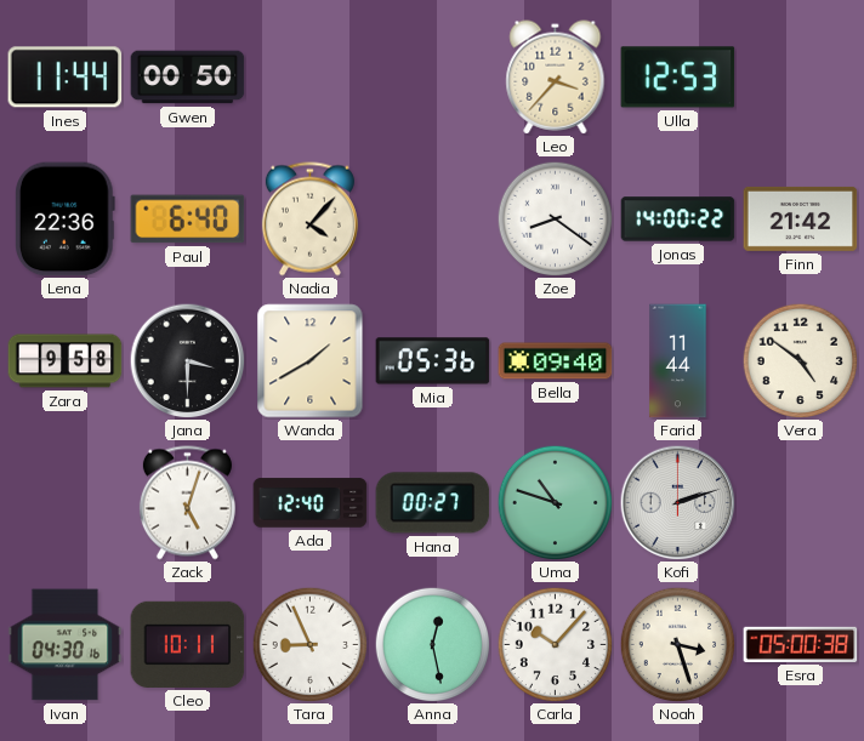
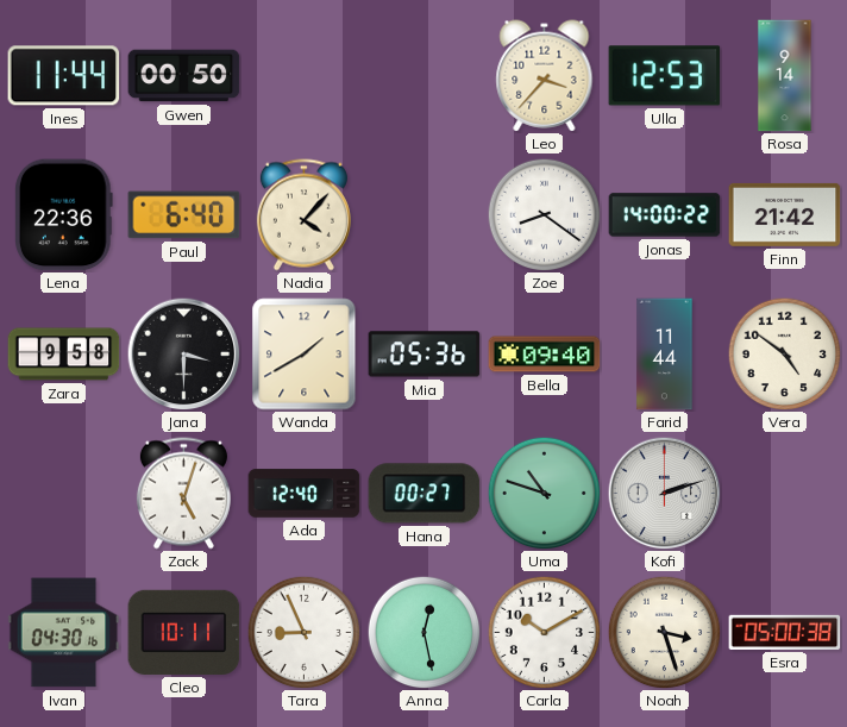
Rosa: none -> 9:14 (785, 76)
Carla: 10:07 -> 10:10 (544, 632)
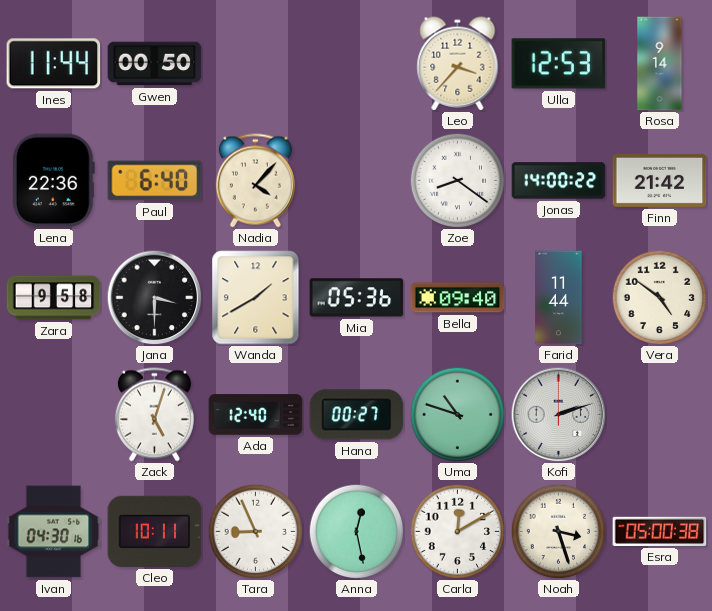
Carla: 10:10 -> 12:10 (457, 531)
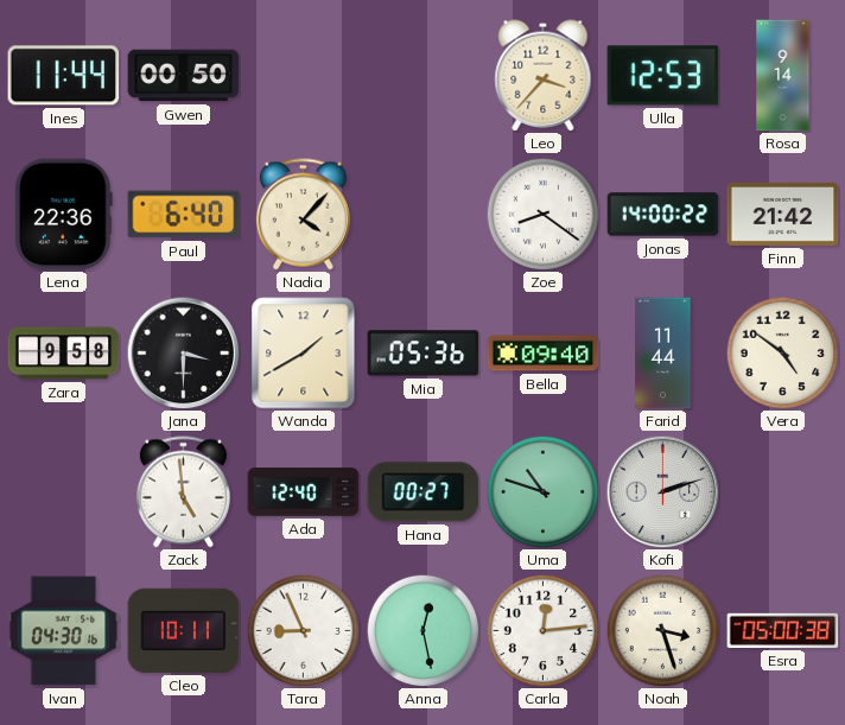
Zack: 5:03 -> 4:59 (183, 492)
Carla: 12:10 -> 12:14 (542, 630)
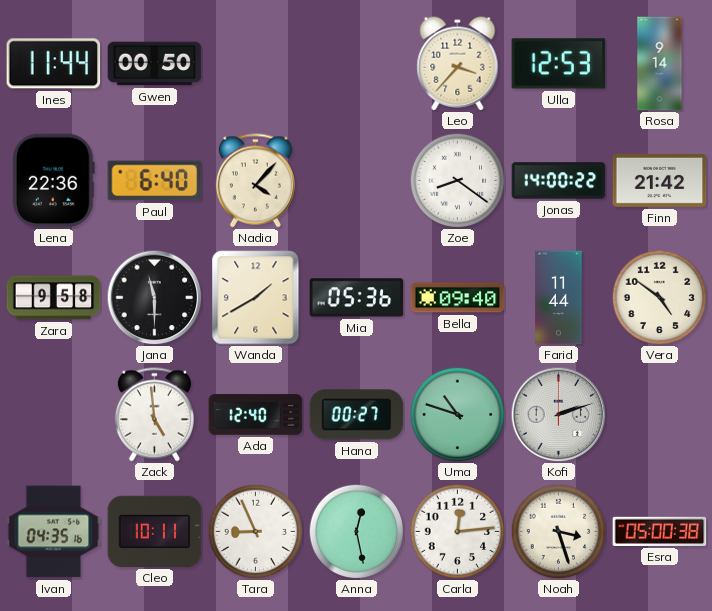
Jana: 3:30 -> 11:30 (154, 297)
Ivan: 04:30 -> 04:35 (54, 532)
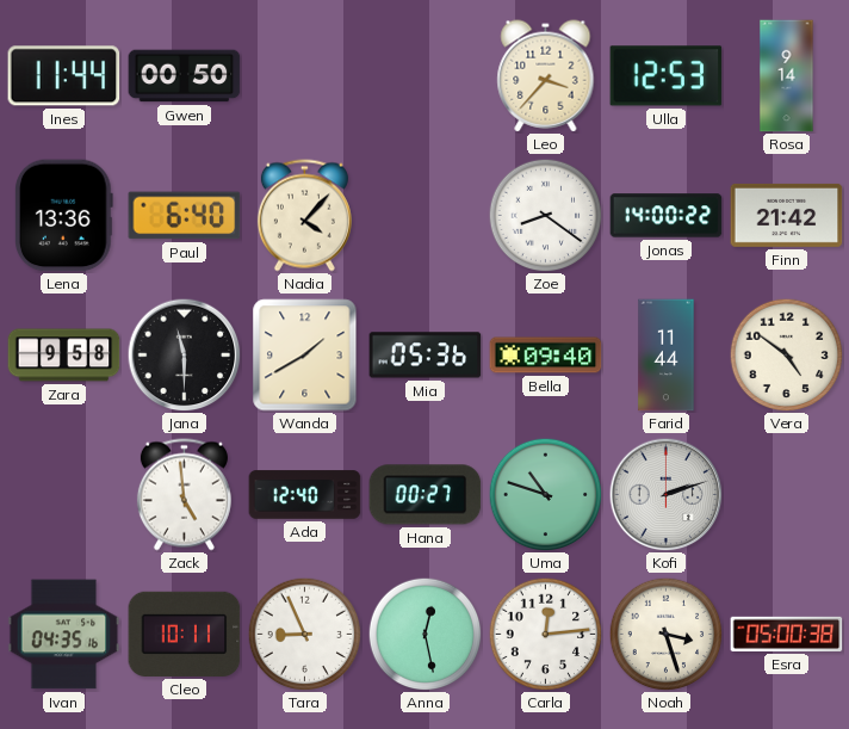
Lena: 22:36 -> 13:36 (63, 216)
